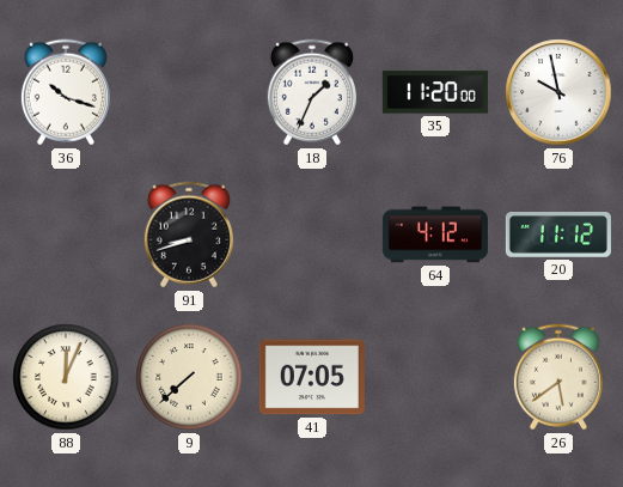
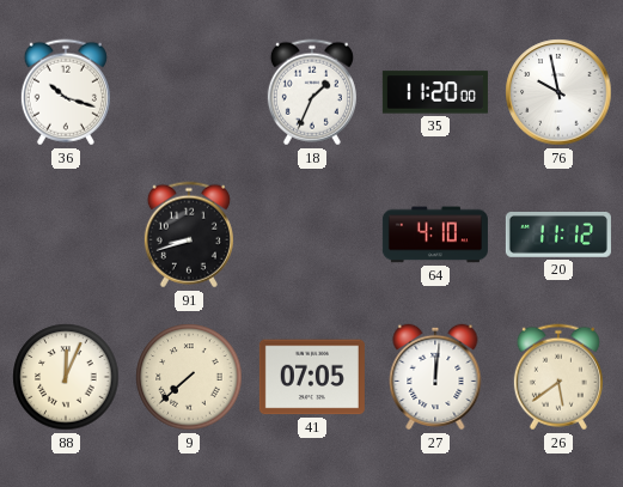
64: 4:12 -> 4:10 (435, 235)
27: none -> 12:01 (435, 377)
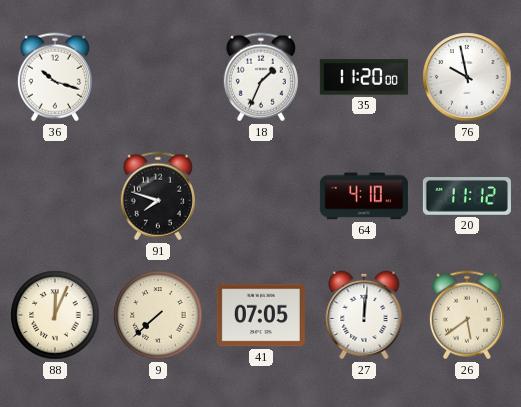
91: 8:42 -> 7:48 (158, 196)
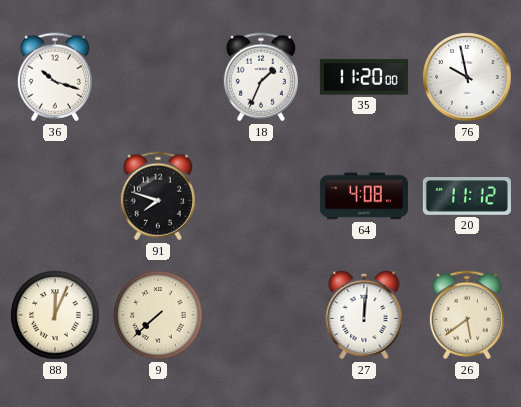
64: 4:10 -> 4:08 (364, 196)
41: 07:05 -> none (261, 315)
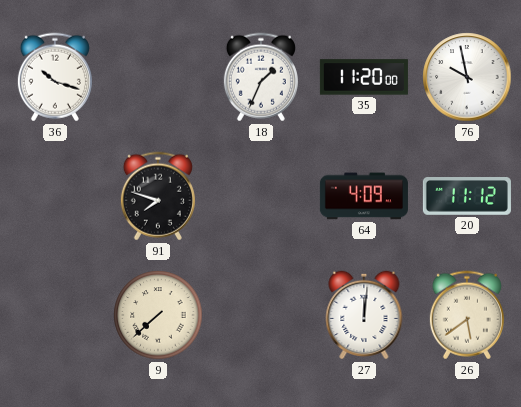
64: 4:08 -> 4:09 (364, 196)
88: 12:04 -> none (55, 315)
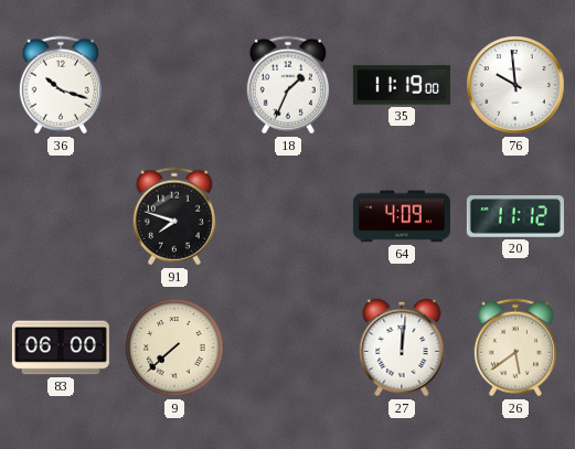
35: 11:20 -> 11:19 (402, 85)
76: 9:58 -> 9:59 (515, 85)
83: none -> 06:00 (61, 348)
